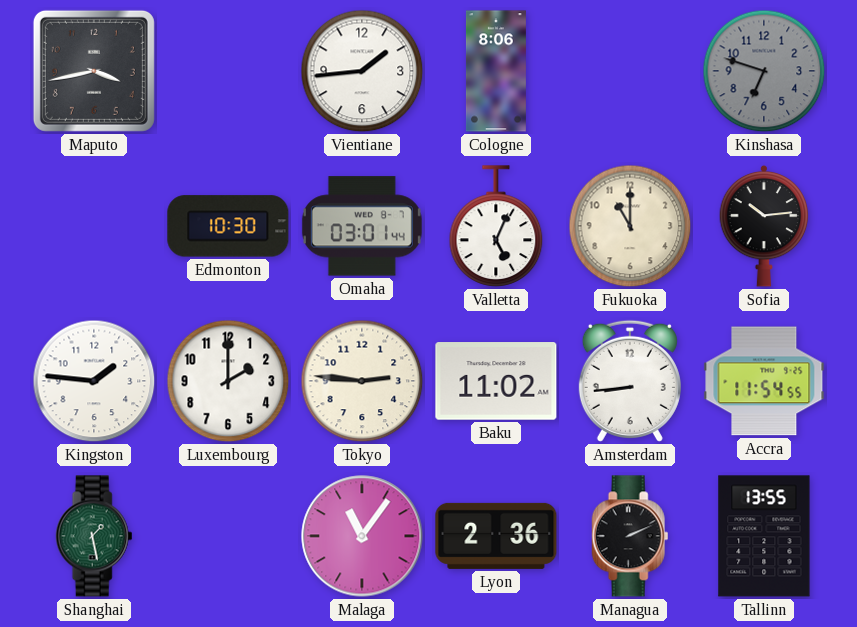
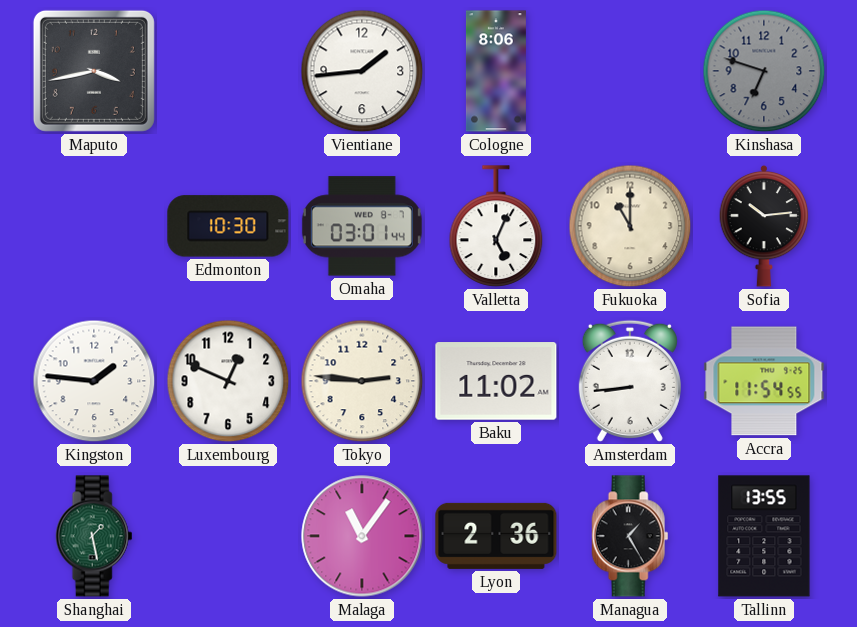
Luxembourg: 2:00 -> 12:49 (228, 381)
Managua: 2:11 -> 1:25 (630, 536)
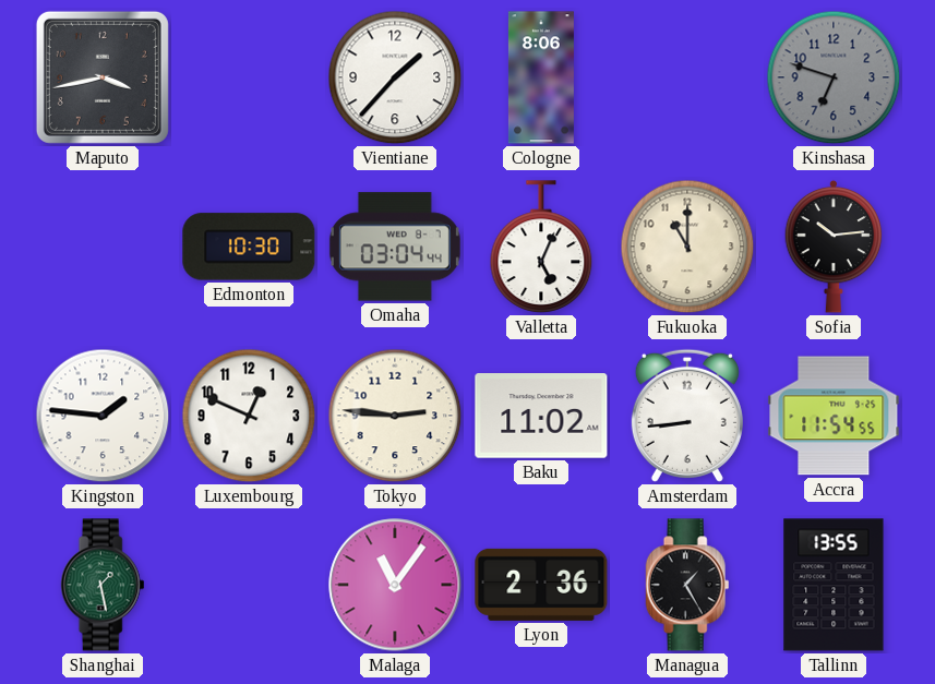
Vientiane: 1:44 -> 1:37 (395, 77)
Omaha: 03:01 -> 03:04 (395, 247)
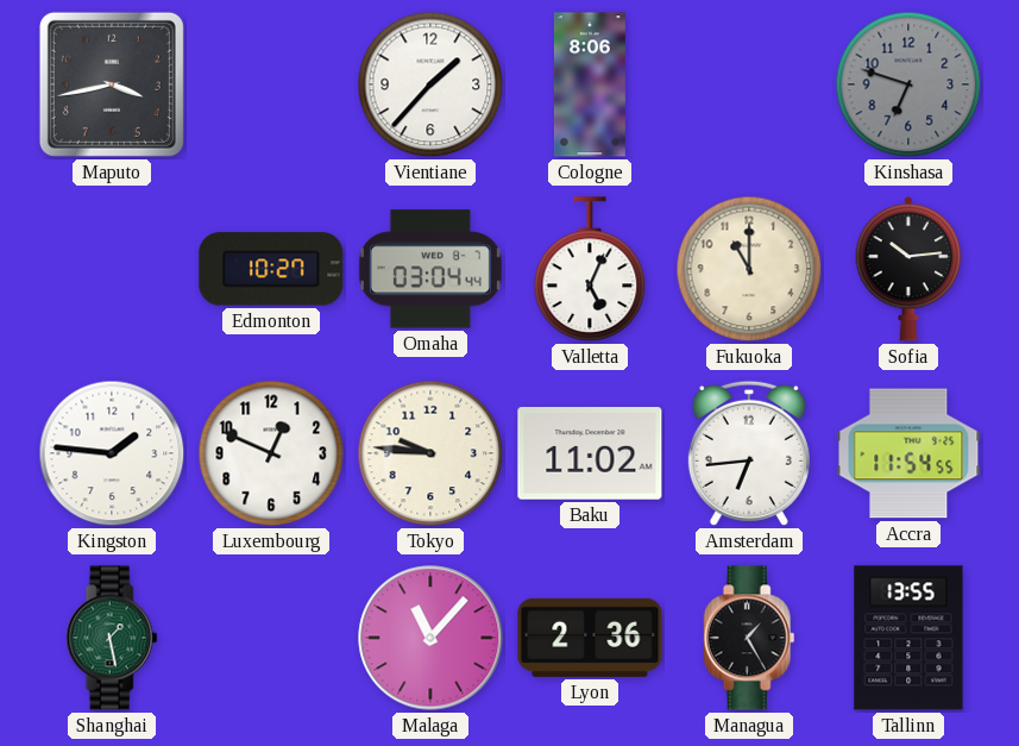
Edmonton: 10:30 -> 10:27 (271, 269)
Tokyo: 2:46 -> 9:46 (430, 453)
Amsterdam: 8:44 -> 6:44 (749, 453)
Malaga: 11:06 -> 11:07 (430, 638)
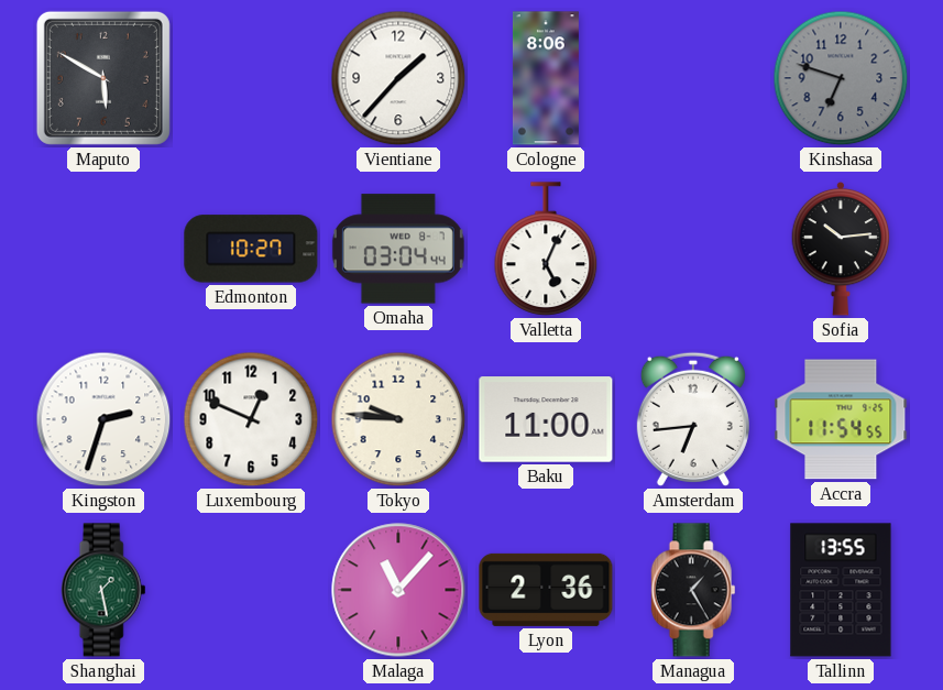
Maputo: 3:43 -> 5:50 (103, 78)
Fukuoka: 11:00 -> none (749, 269)
Kingston: 1:46 -> 2:33 (103, 419)
Baku: 11:02 -> 11:00 (546, 419)
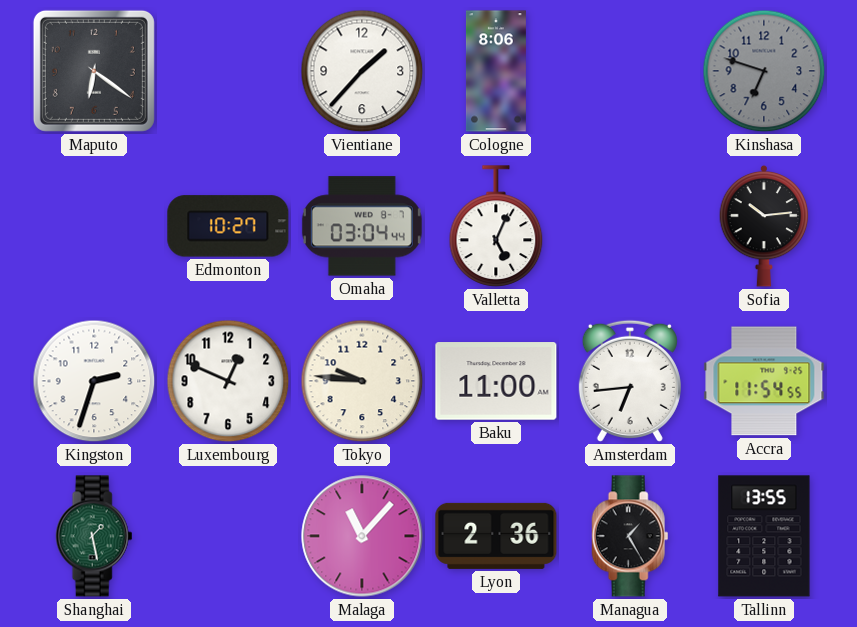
Maputo: 5:50 -> 6:21 (94, 71)
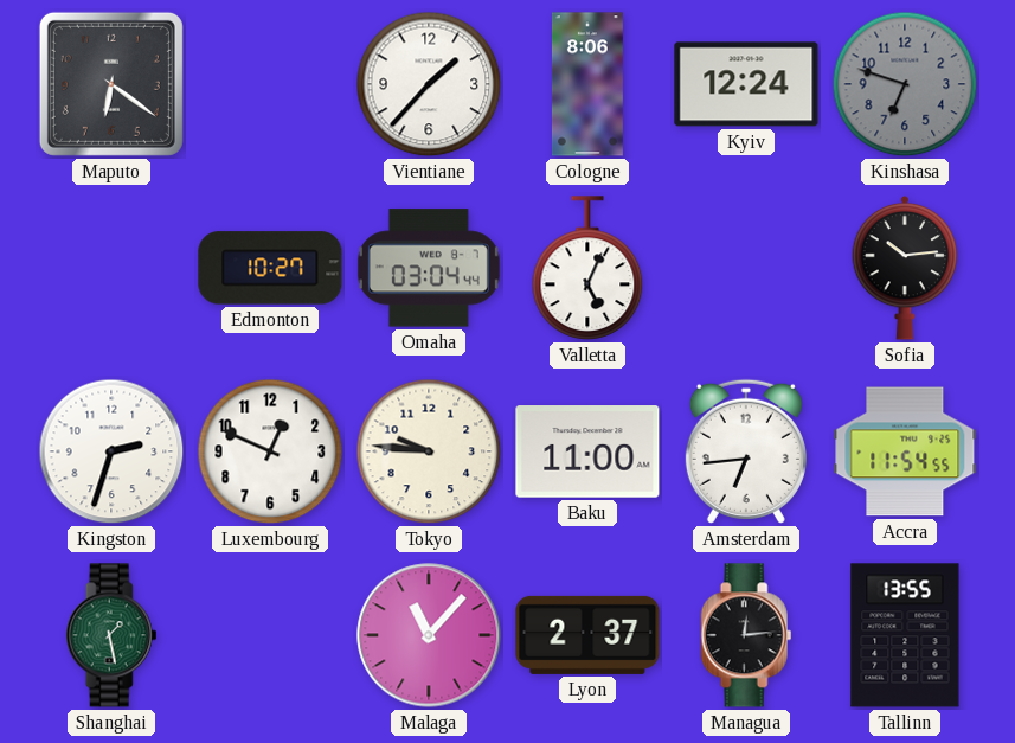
Kyiv: none -> 12:24 (746, 84)
Lyon: 2:36 -> 2:37 (587, 635)
Managua: 1:25 -> 12:14 (746, 635)
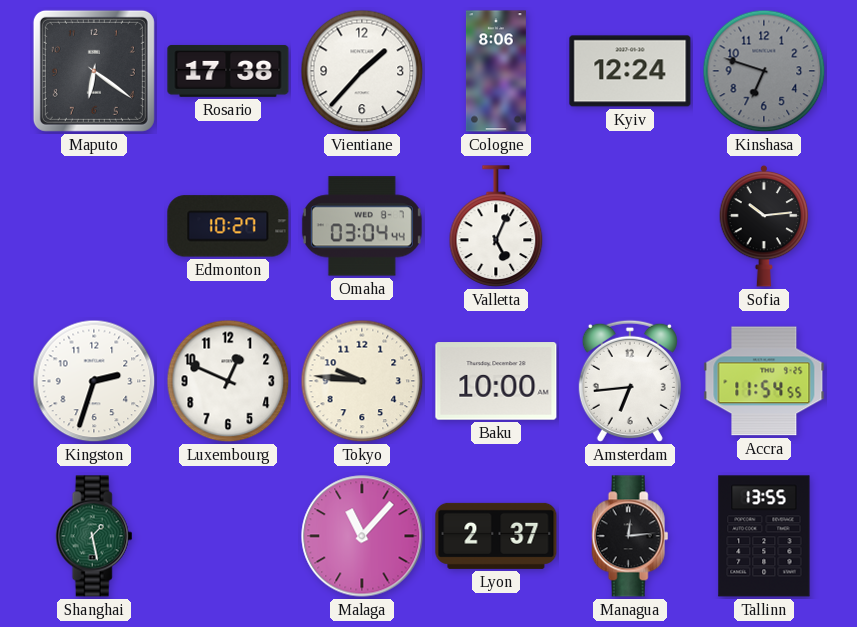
Rosario: none -> 17:38 (228, 71)
Baku: 11:00 -> 10:00 (496, 381)
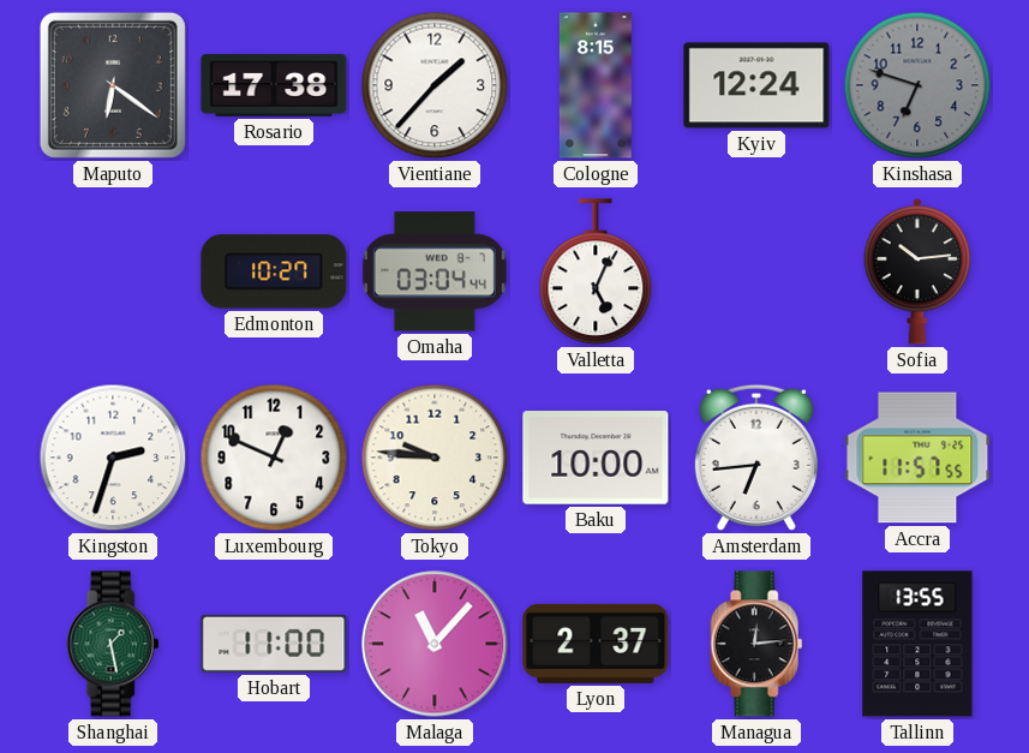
Cologne: 8:06 -> 8:15 (596, 85)
Accra: 11:54 -> 11:57 (917, 458)
Hobart: none -> 11:00 (274, 644)
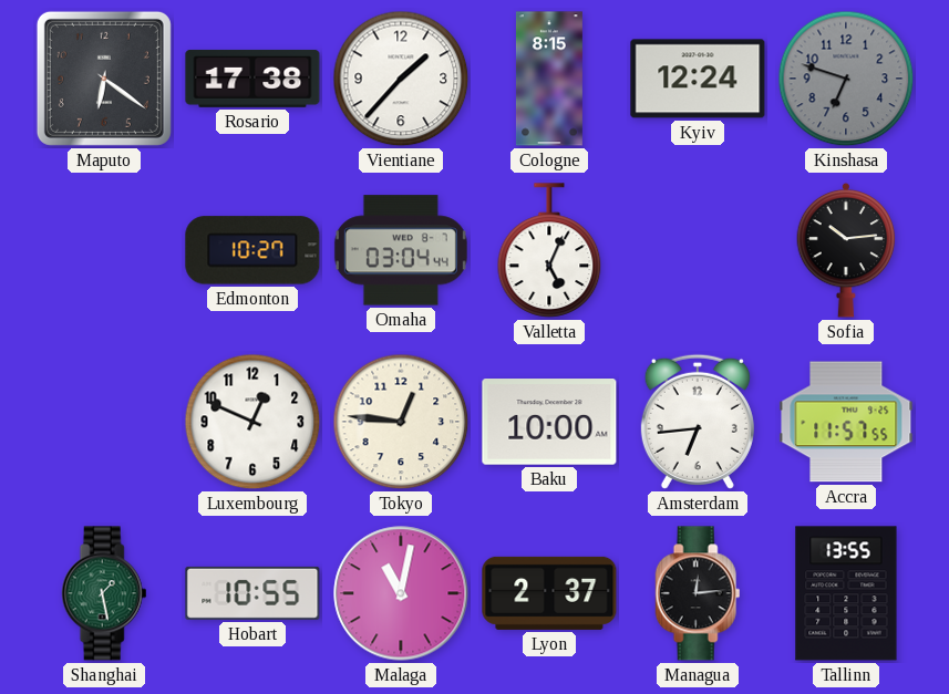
Kingston: 2:33 -> none (113, 458)
Tokyo: 9:46 -> 12:46 (401, 422)
Hobart: 11:00 -> 10:55 (252, 593)
Malaga: 11:07 -> 11:02 (401, 593)
